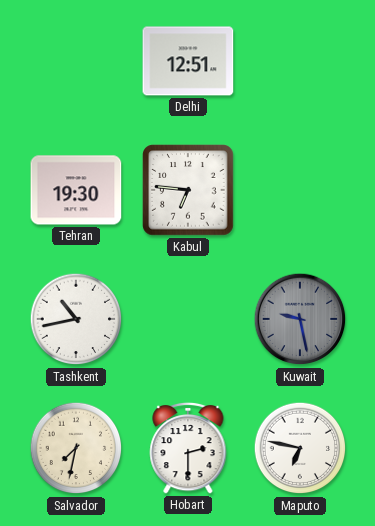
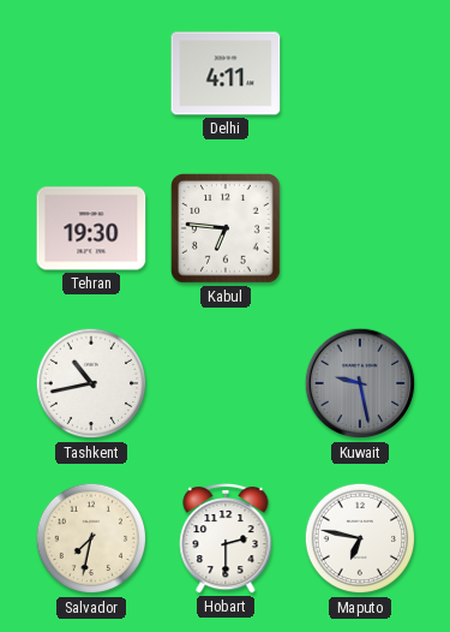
Delhi: 12:51 -> 4:11 (226, 73)
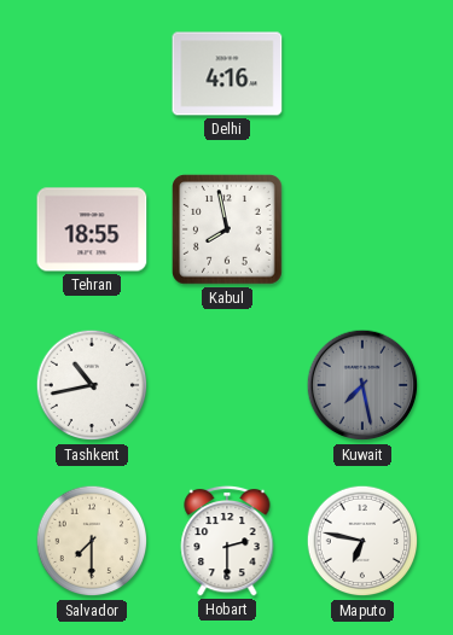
Delhi: 4:11 -> 4:16 (227, 74)
Tehran: 19:30 -> 18:55 (92, 229)
Kabul: 6:46 -> 7:58 (227, 229)
Kuwait: 9:28 -> 7:28 (362, 385)
Salvador: 7:32 -> 7:30 (92, 541)
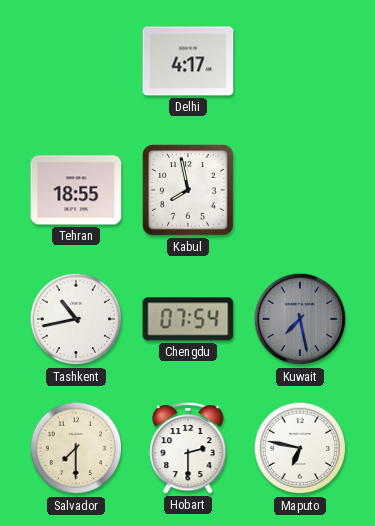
Delhi: 4:16 -> 4:17 (188, 61)
Chengdu: none -> 07:54 (188, 319)
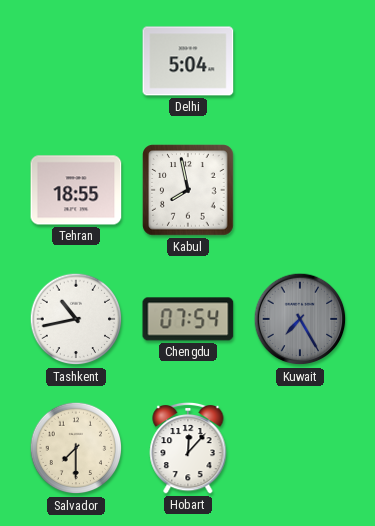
Delhi: 4:17 -> 5:04 (188, 61)
Kuwait: 7:28 -> 7:25 (300, 319)
Hobart: 2:30 -> 12:07 (188, 448)
Maputo: 6:47 -> none (300, 448)
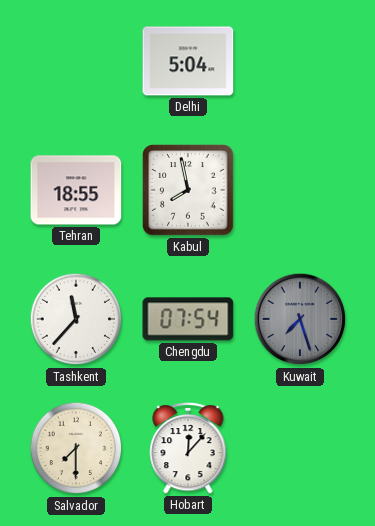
Tashkent: 10:43 -> 11:37 (76, 319)
Kuwait: 7:25 -> 7:27 (300, 319)
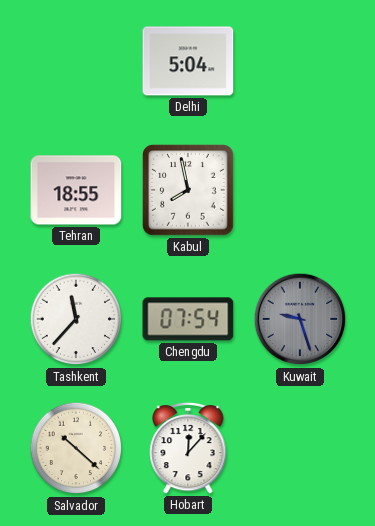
Kuwait: 7:27 -> 9:27 (300, 319)
Salvador: 7:30 -> 10:22 (76, 448)
